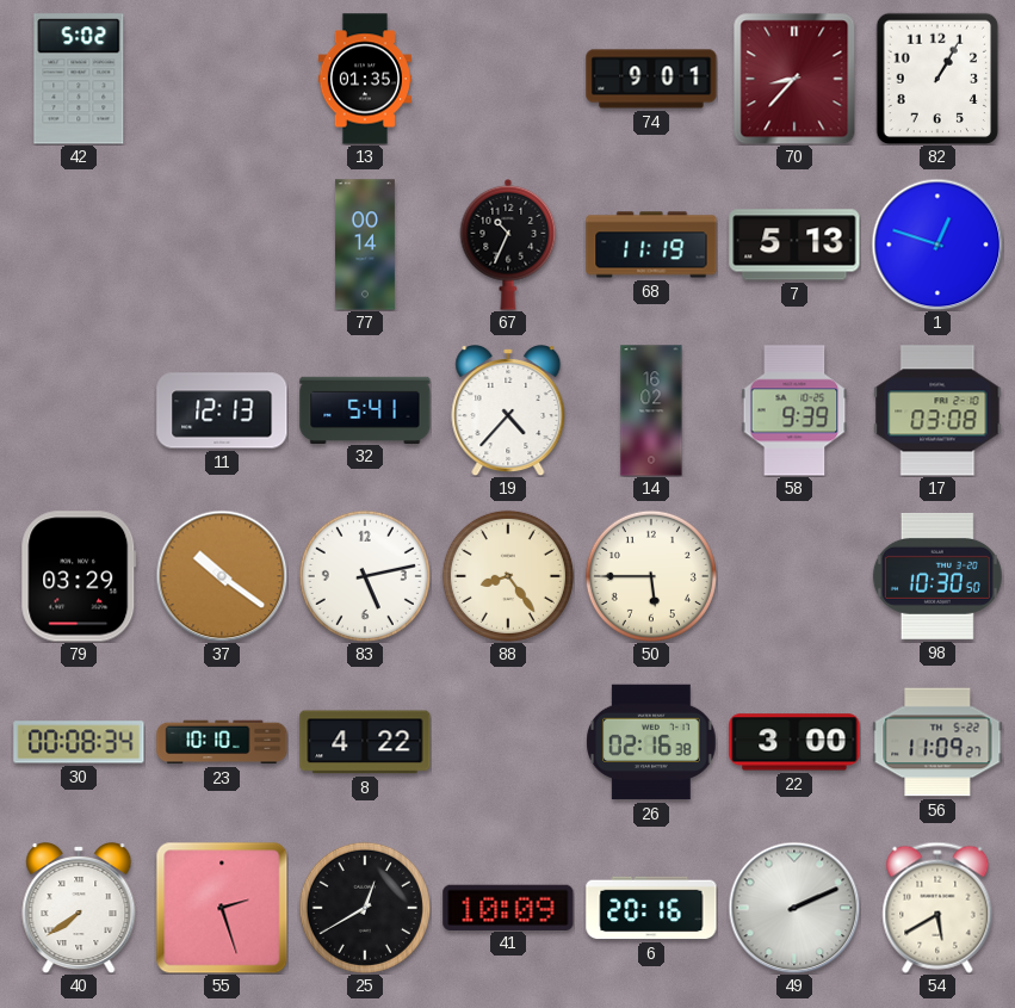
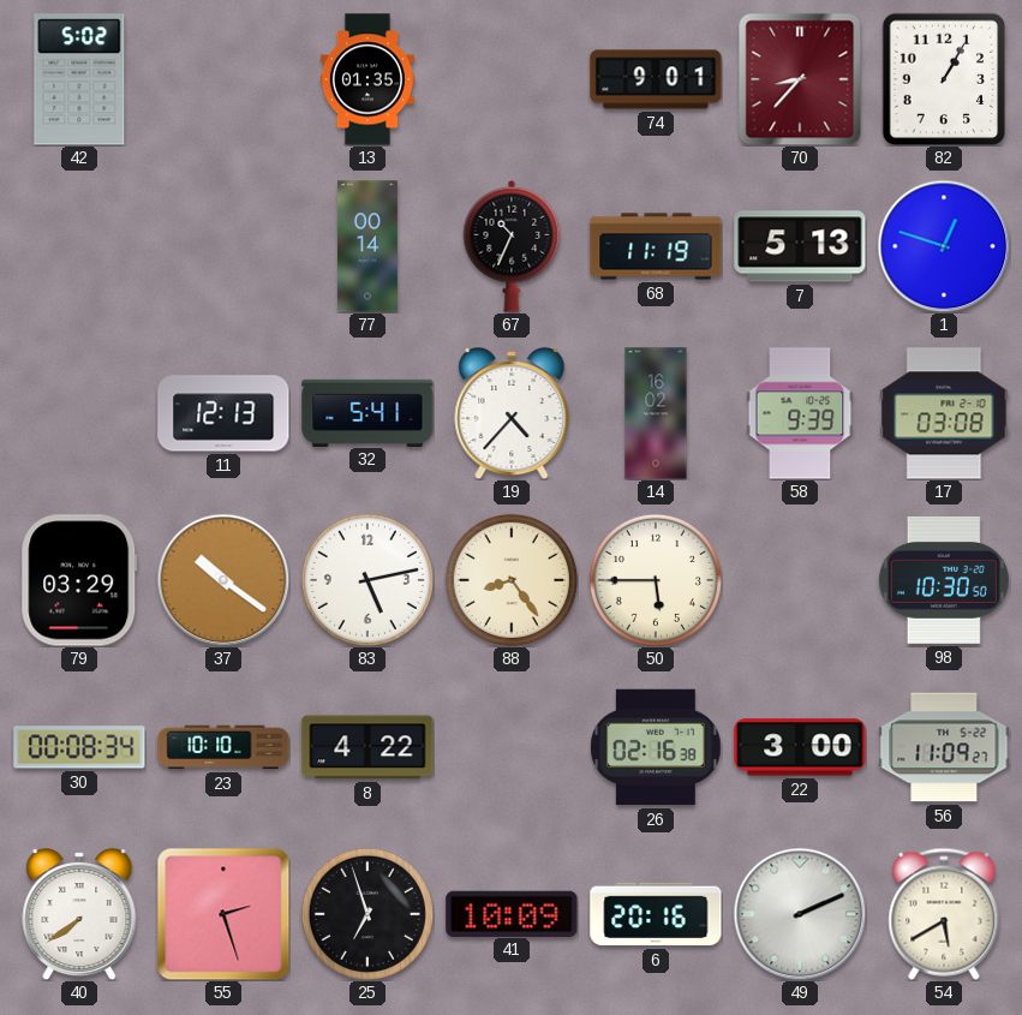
25: 12:40 -> 6:57 (367, 914)
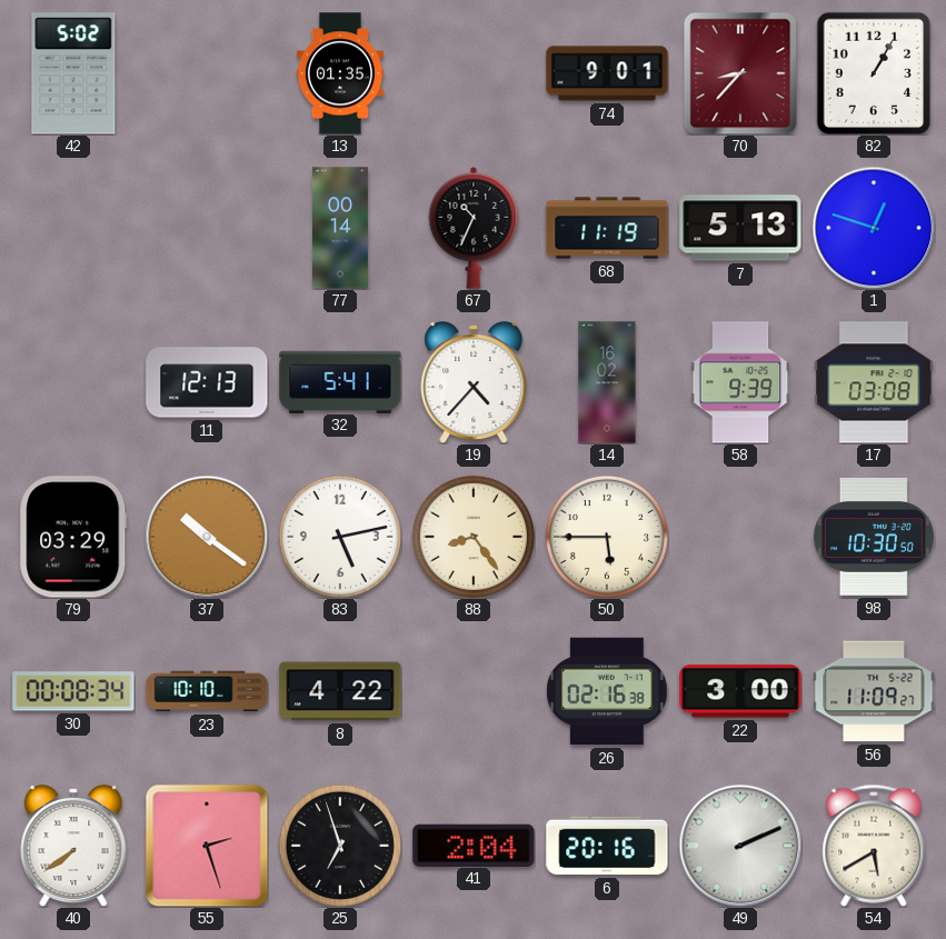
41: 10:09 -> 2:04 (474, 845)
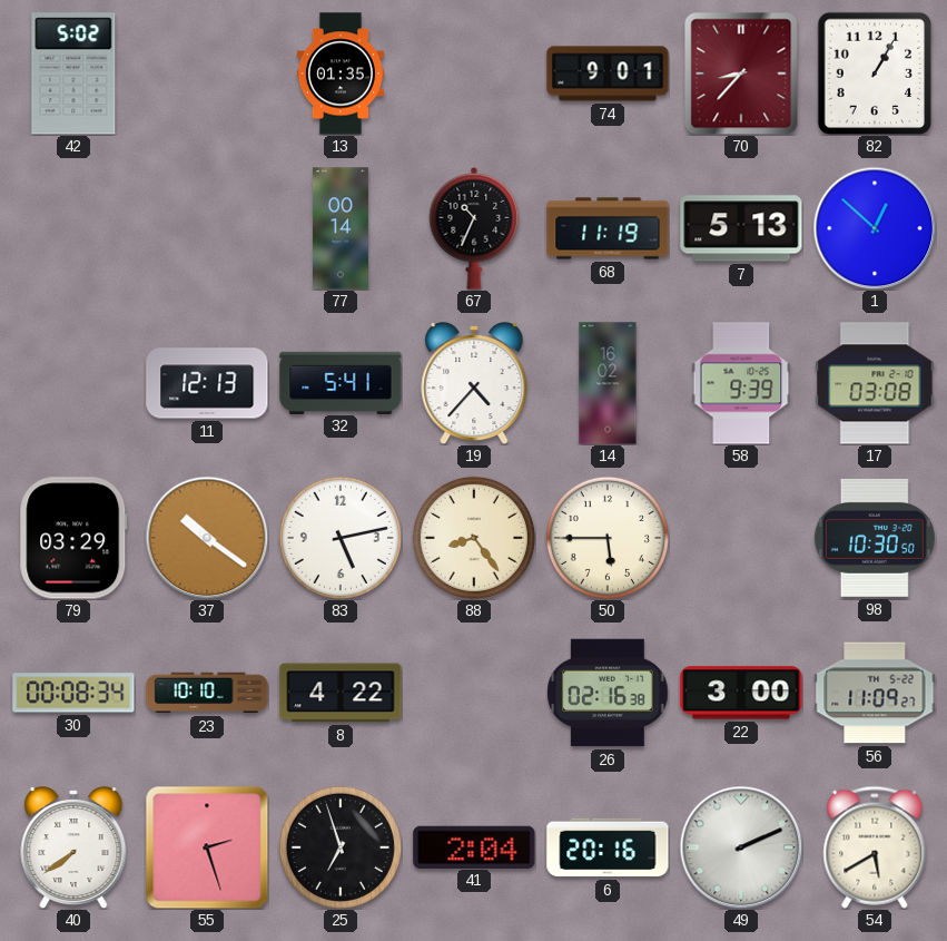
1: 12:48 -> 12:52 (875, 228)
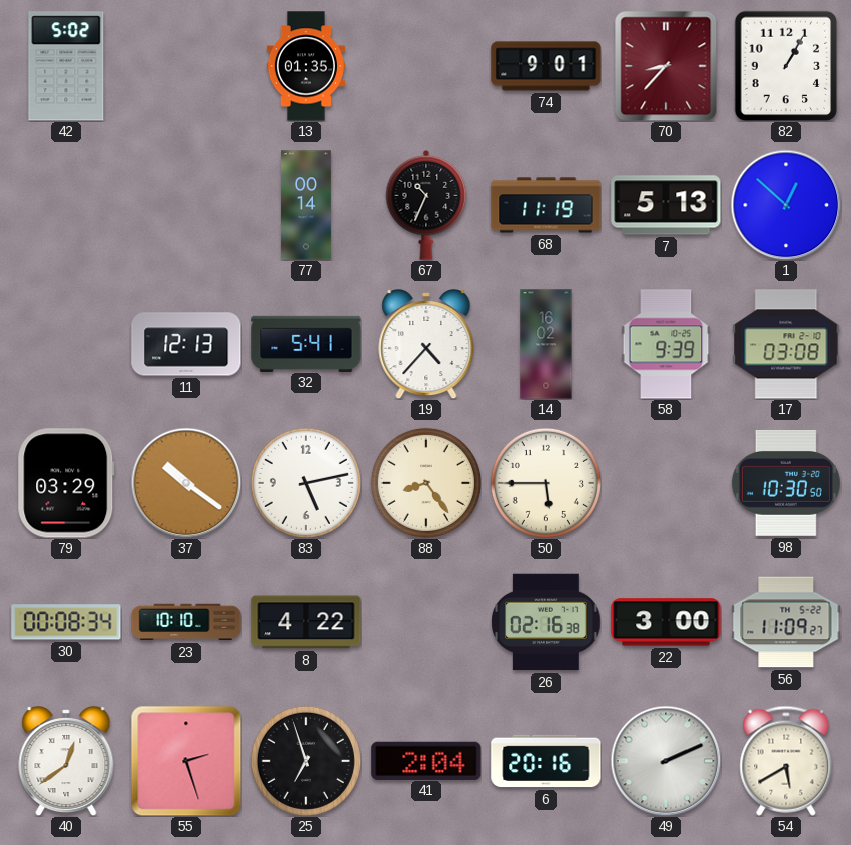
40: 7:39 -> 12:39 (66, 762)
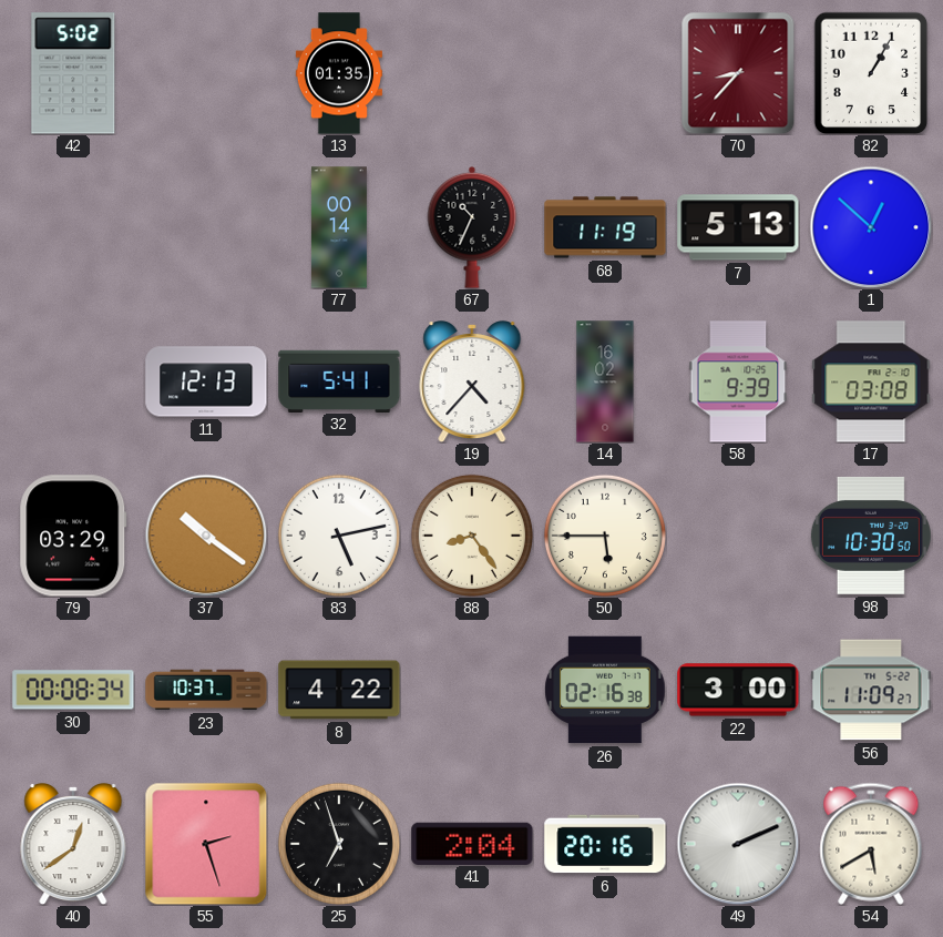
74: 9:01 -> none (546, 66)
23: 10:10 -> 10:37 (206, 690)
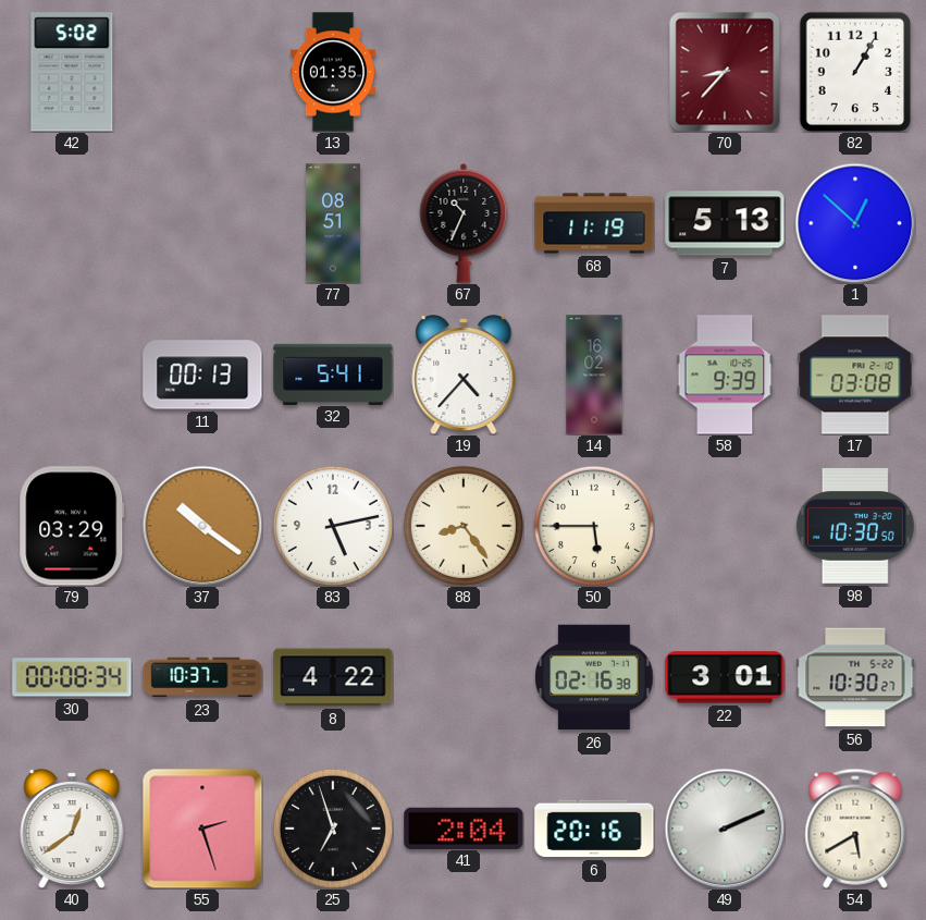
77: 00:14 -> 08:51 (333, 223)
11: 12:13 -> 00:13 (202, 375)
22: 3:00 -> 3:01 (725, 677)
56: 11:09 -> 10:30 (855, 677)
